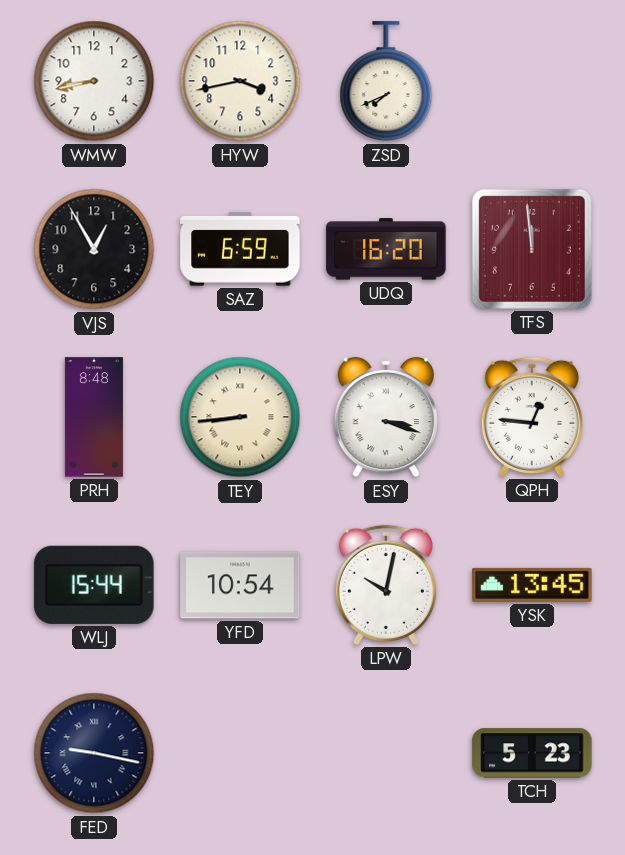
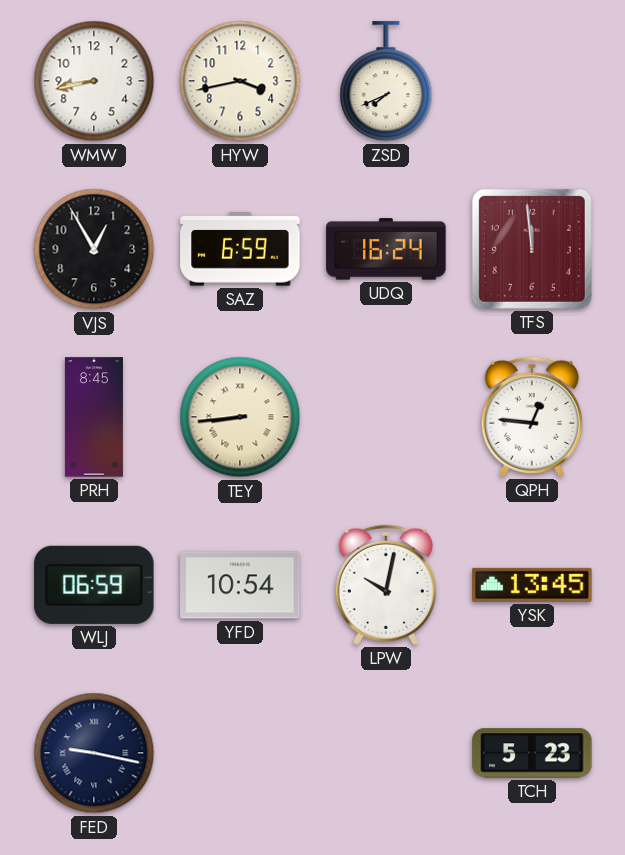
UDQ: 16:20 -> 16:24 (386, 249)
PRH: 8:48 -> 8:45 (94, 417)
ESY: 3:18 -> none (385, 417)
WLJ: 15:44 -> 06:59 (94, 585)
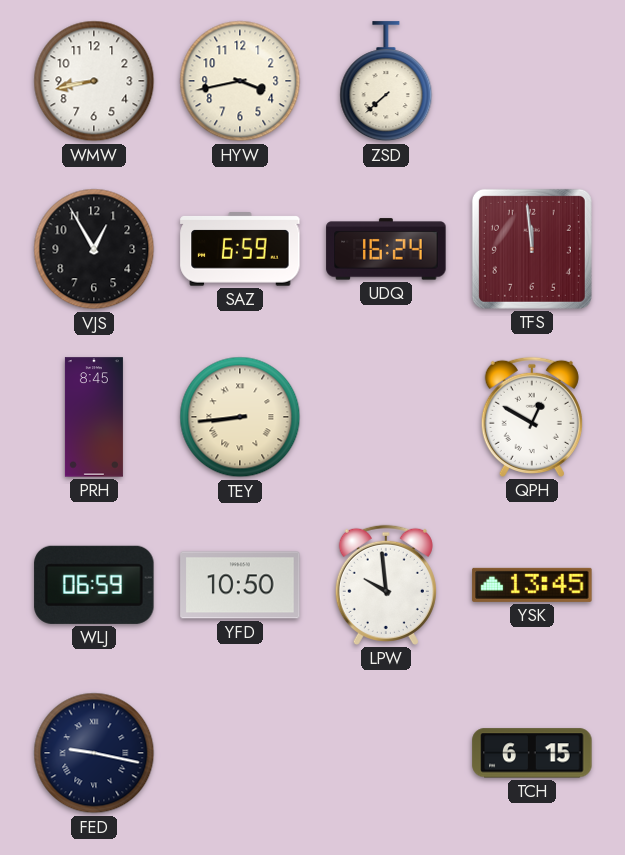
ZSD: 7:41 -> 7:38 (386, 82)
QPH: 12:46 -> 12:50 (532, 417)
YFD: 10:54 -> 10:50 (240, 585)
LPW: 10:02 -> 9:59 (386, 585)
TCH: 5:23 -> 6:15 (532, 753)
